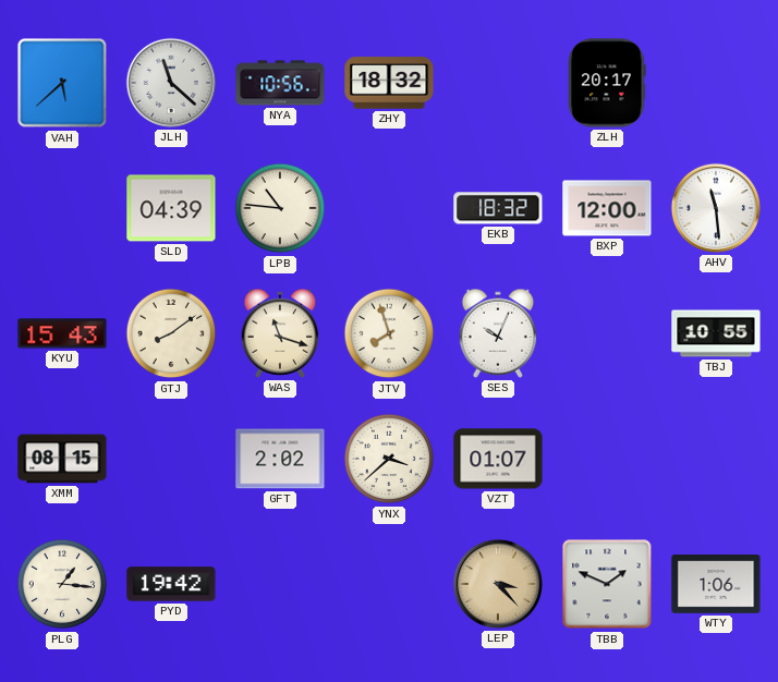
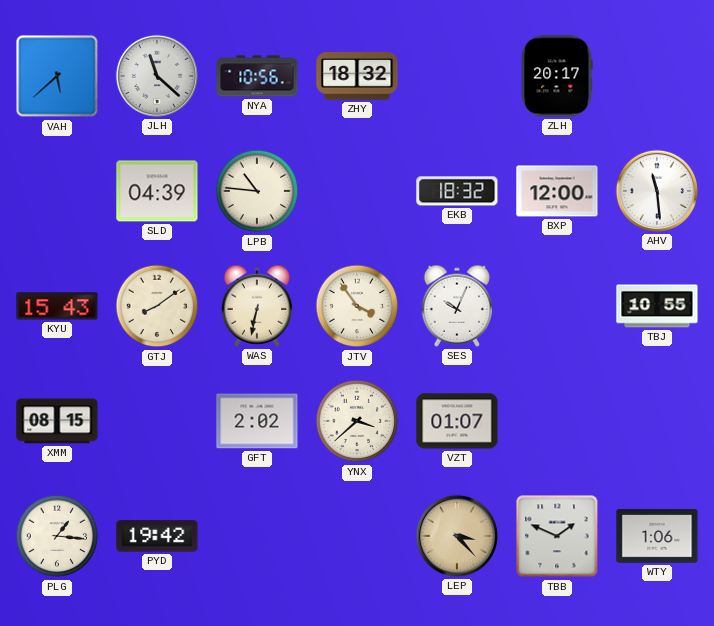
WAS: 11:18 -> 6:32 (257, 306)
JTV: 7:57 -> 3:54 (357, 306)
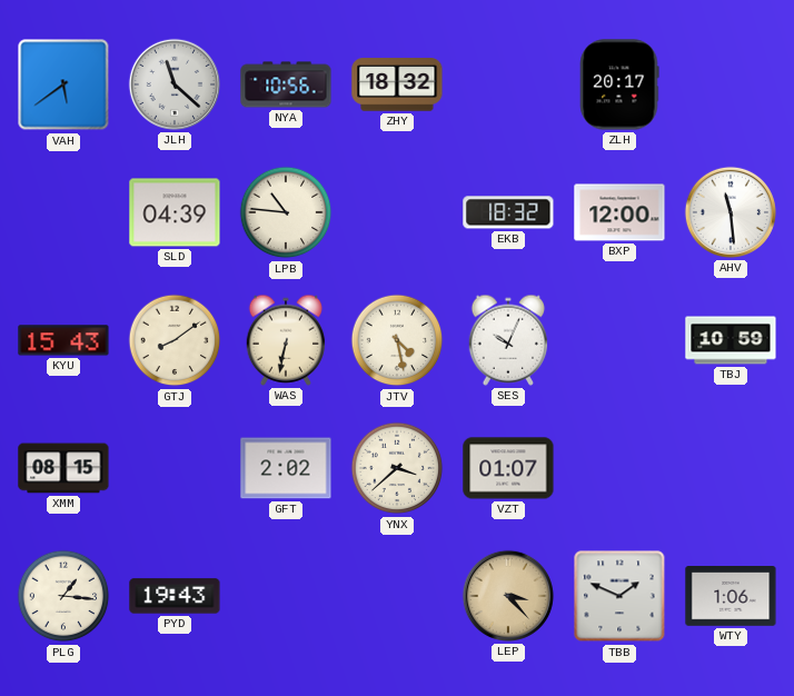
VAH: 5:38 -> 5:39 (63, 84)
JTV: 3:54 -> 4:28 (397, 340)
TBJ: 10:55 -> 10:59 (731, 340)
PYD: 19:42 -> 19:43 (175, 596)
